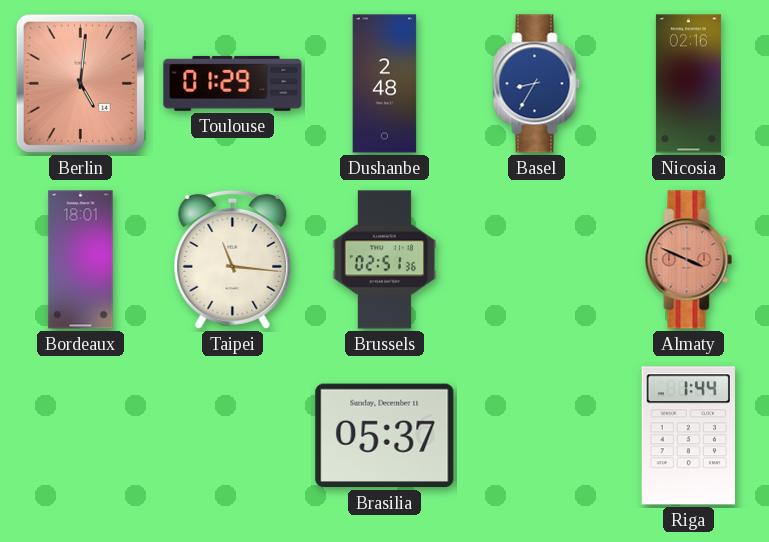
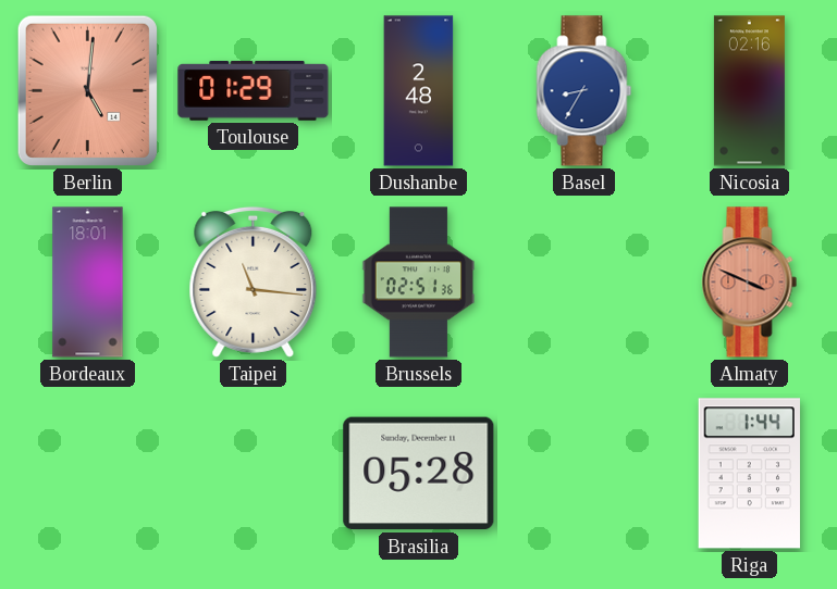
Brasilia: 05:37 -> 05:28 (419, 474)
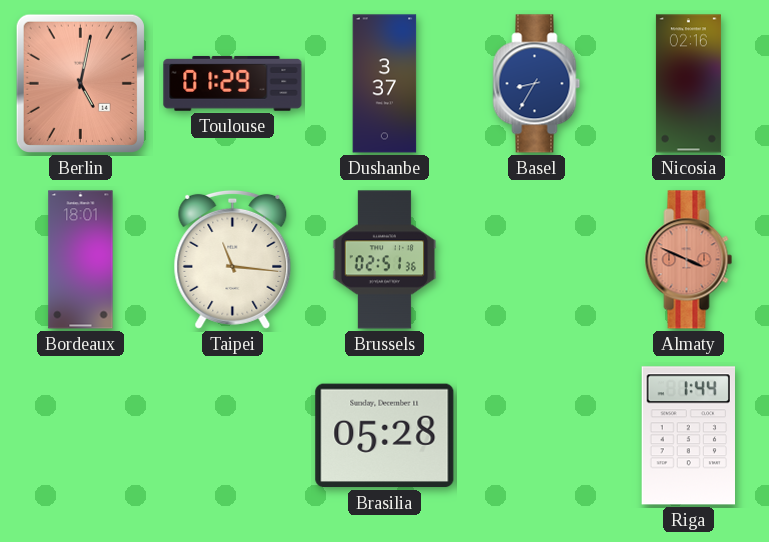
Berlin: 5:01 -> 5:02 (80, 83)
Dushanbe: 2:48 -> 3:37 (385, 84)
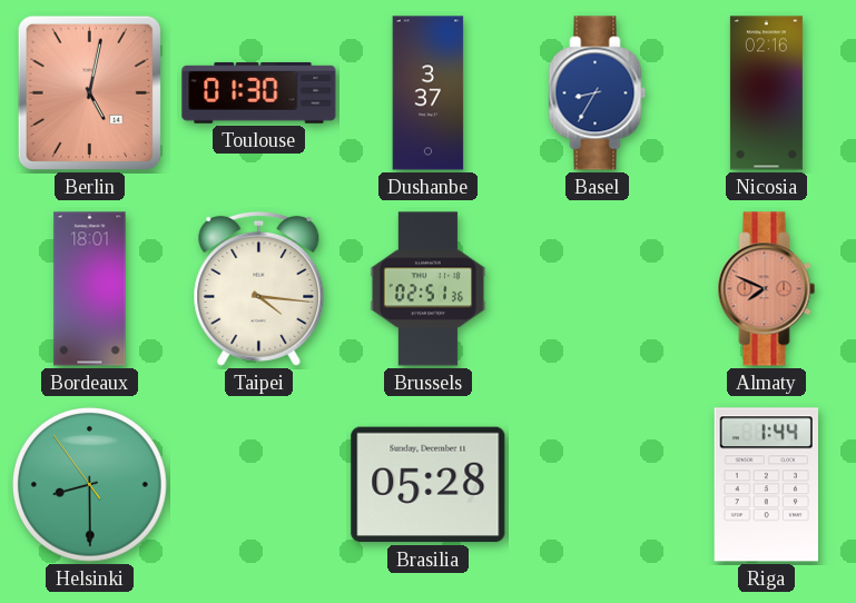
Toulouse: 01:29 -> 01:30 (259, 93)
Taipei: 11:16 -> 4:16 (259, 288)
Almaty: 3:49 -> 7:49 (767, 289)
Helsinki: none -> 8:29 (90, 485)
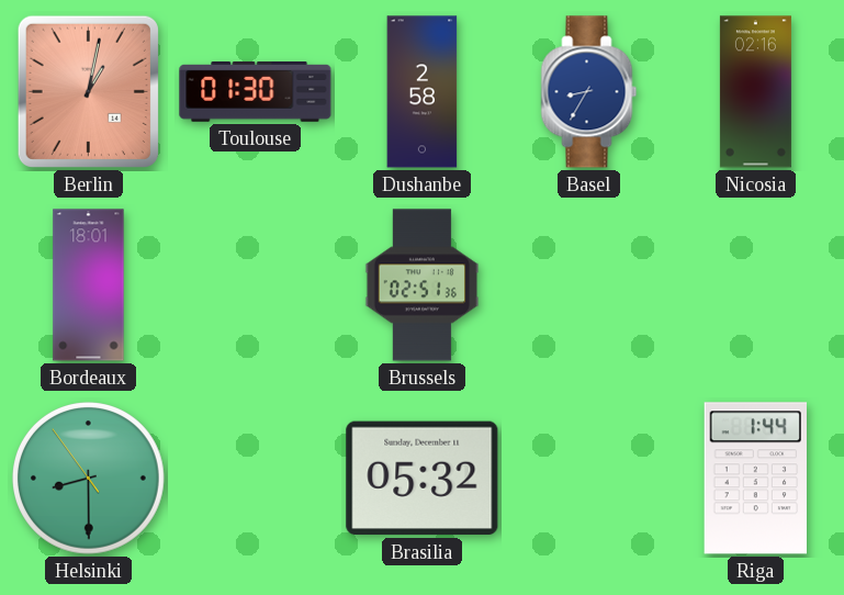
Berlin: 5:02 -> 1:02 (88, 91)
Dushanbe: 3:37 -> 2:58 (423, 92)
Taipei: 4:16 -> none (259, 288)
Almaty: 7:49 -> none (767, 289)
Brasilia: 05:28 -> 05:32 (423, 479)
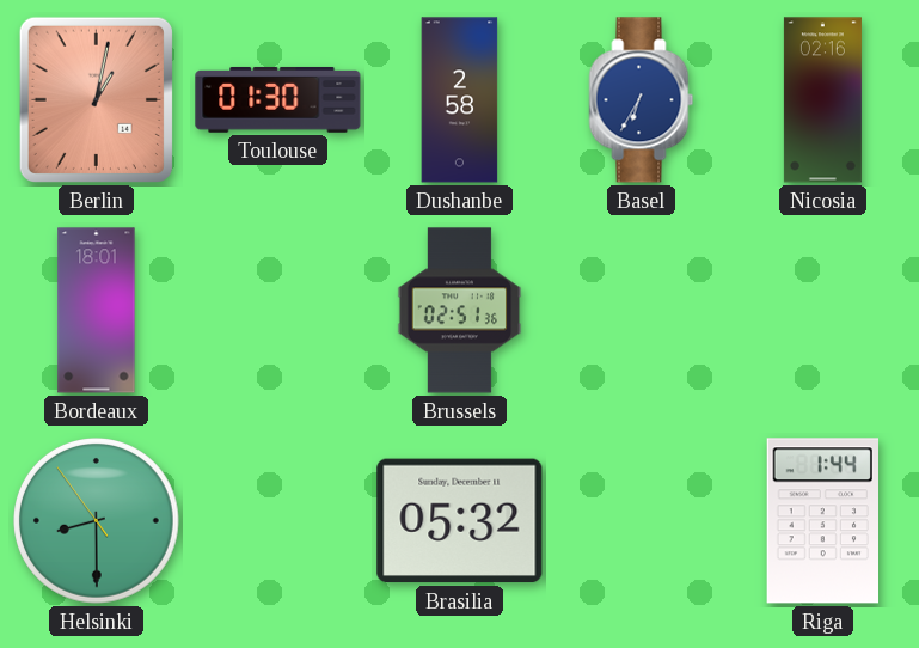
Basel: 8:35 -> 6:35 (642, 100)
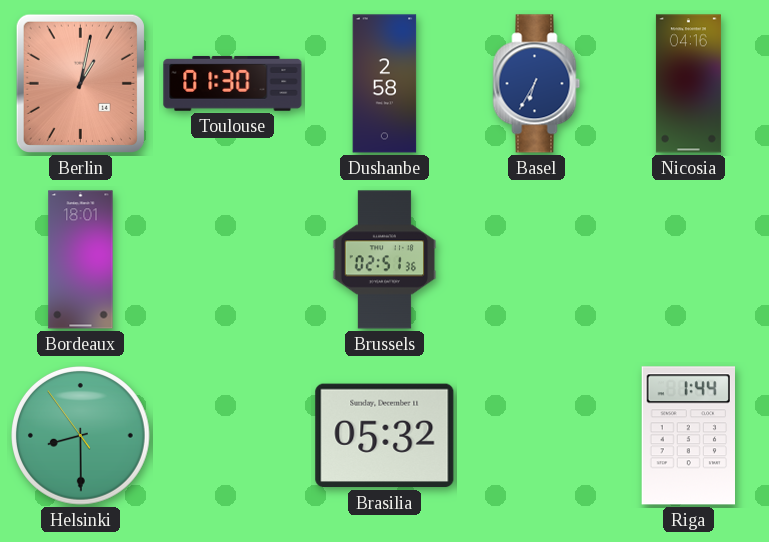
Nicosia: 02:16 -> 04:16 (688, 84)
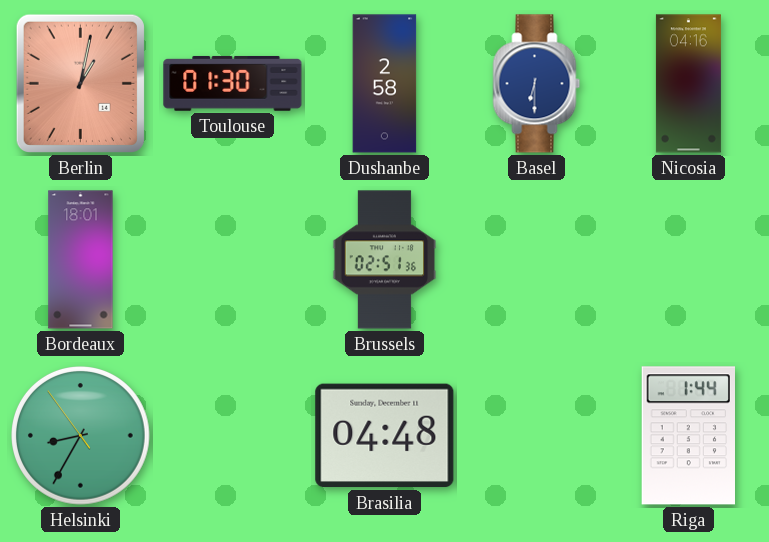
Basel: 6:35 -> 6:30 (537, 84)
Helsinki: 8:29 -> 8:34 (81, 436)
Brasilia: 05:32 -> 04:48 (385, 436)
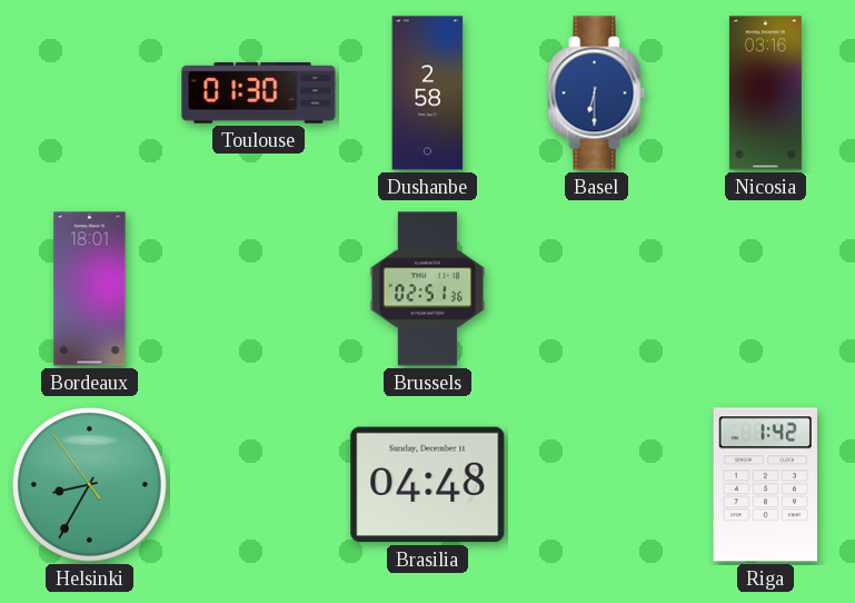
Berlin: 1:02 -> none (80, 83)
Nicosia: 04:16 -> 03:16 (765, 93)
Riga: 1:44 -> 1:42 (765, 485)
